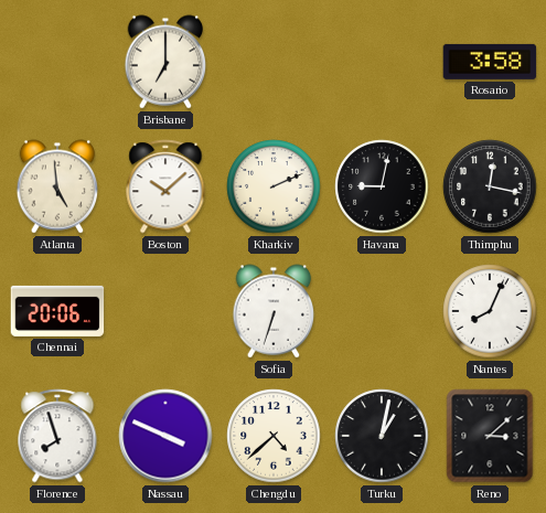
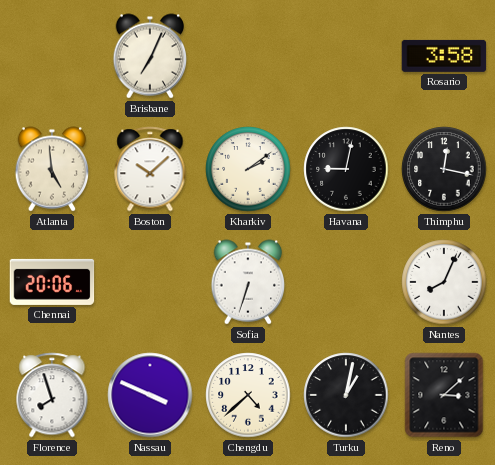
Brisbane: 7:00 -> 7:04 (150, 56)
Kharkiv: 2:11 -> 2:09 (248, 169)
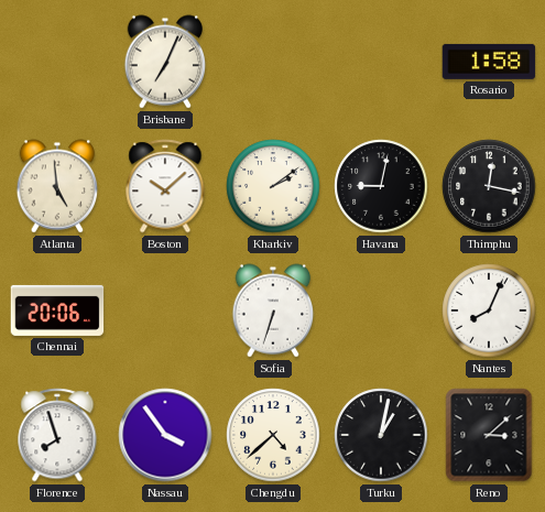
Rosario: 3:58 -> 1:58 (489, 62)
Nassau: 3:49 -> 3:54 (165, 435)
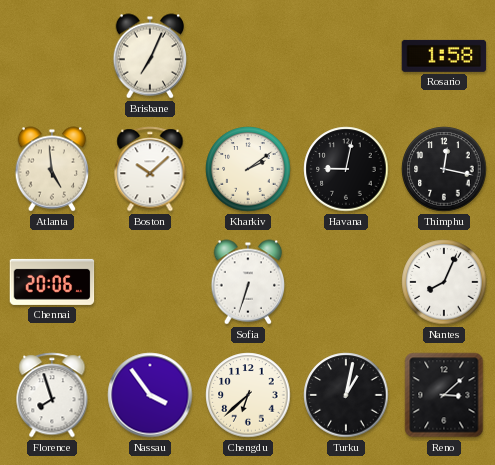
Chengdu: 4:38 -> 6:38 (248, 395)
